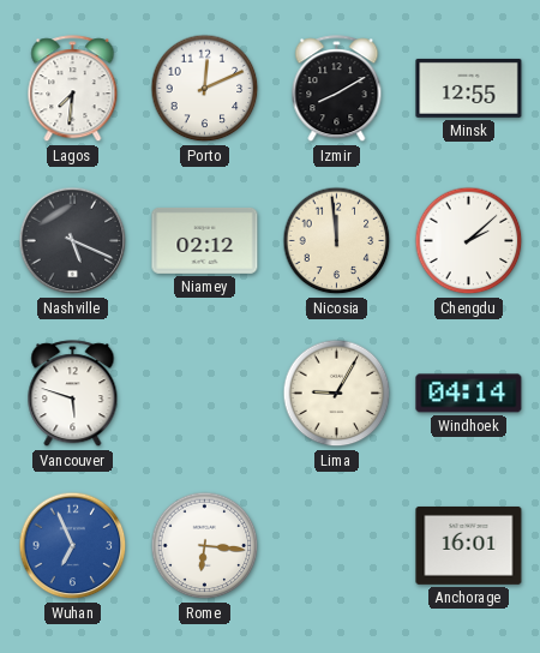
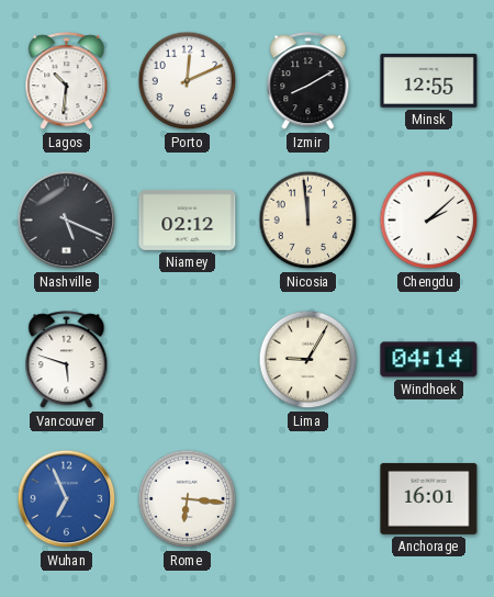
Lagos: 7:31 -> 10:31 (67, 81)
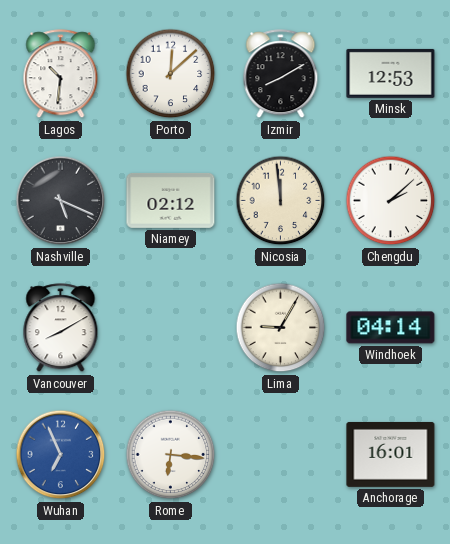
Porto: 12:11 -> 12:08 (171, 74)
Minsk: 12:55 -> 12:53 (391, 73)
Vancouver: 5:48 -> 8:10 (61, 328)
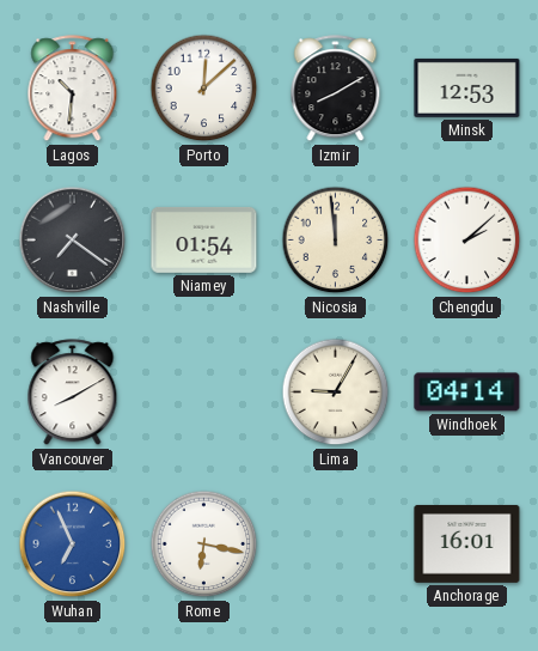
Nashville: 5:19 -> 7:21 (73, 241)
Niamey: 02:12 -> 01:54 (204, 239)
Rome: 6:16 -> 6:17 (204, 544)
